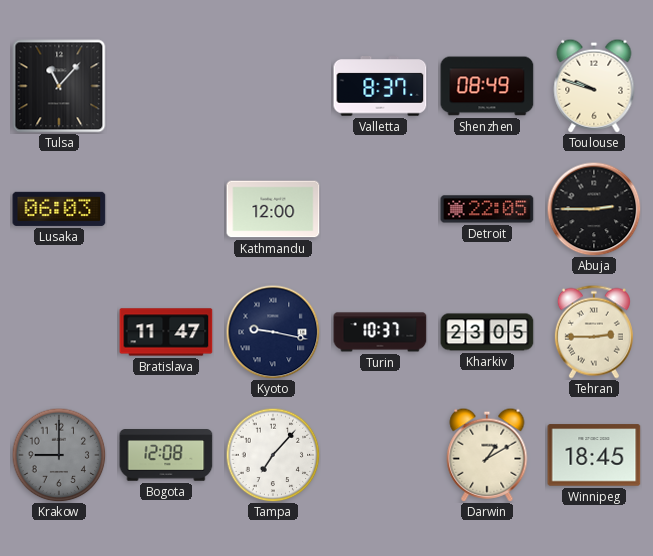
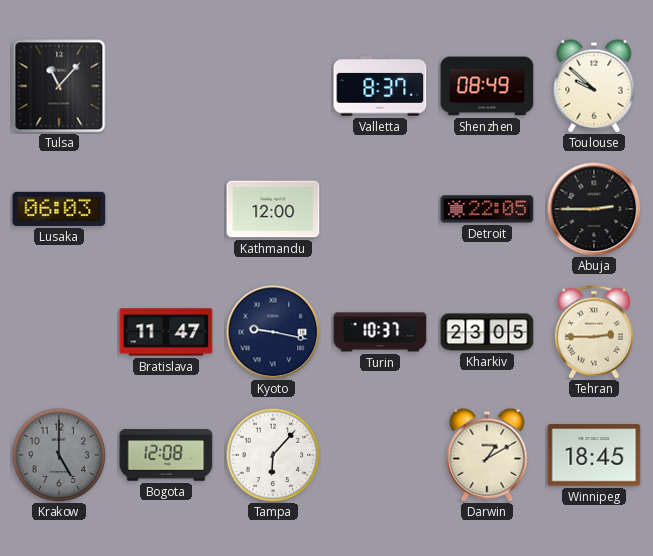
Toulouse: 9:48 -> 9:52 (594, 86)
Krakow: 9:00 -> 5:00 (59, 455)
Tampa: 7:07 -> 6:07 (273, 455)
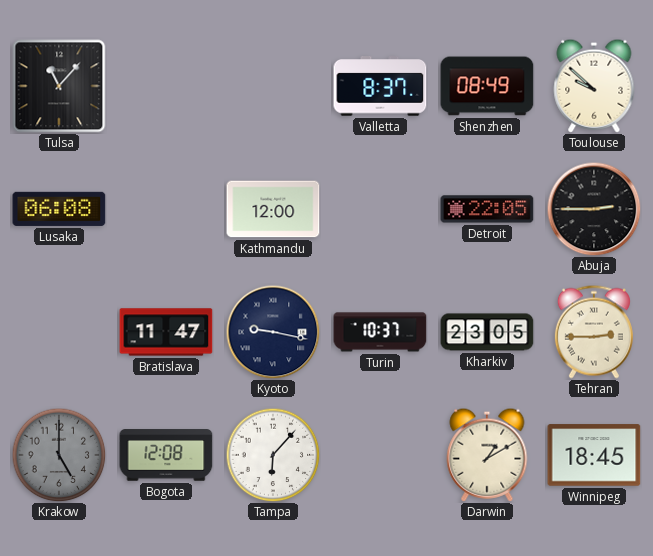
Lusaka: 06:03 -> 06:08 (59, 209)
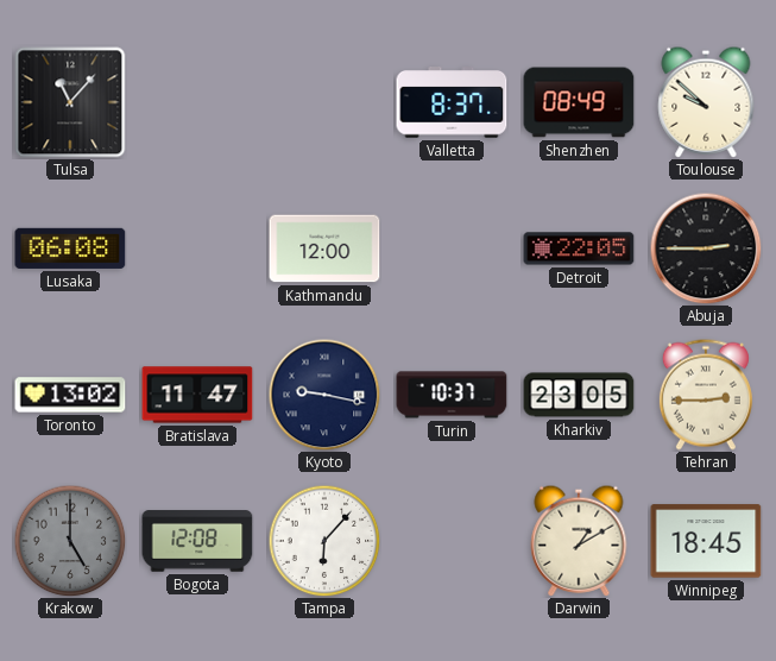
Toronto: none -> 13:02 (70, 395)
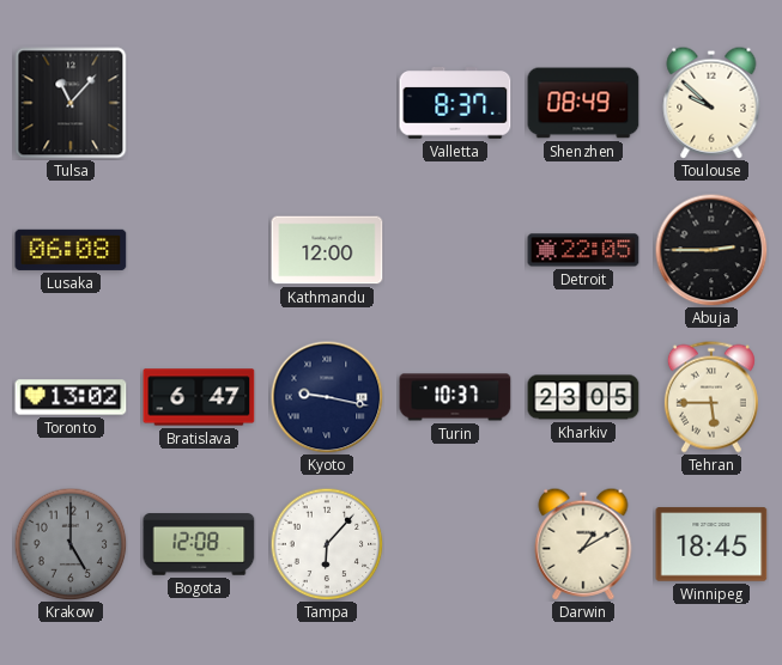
Bratislava: 11:47 -> 6:47 (199, 397)
Tehran: 2:45 -> 5:45 (711, 397)
